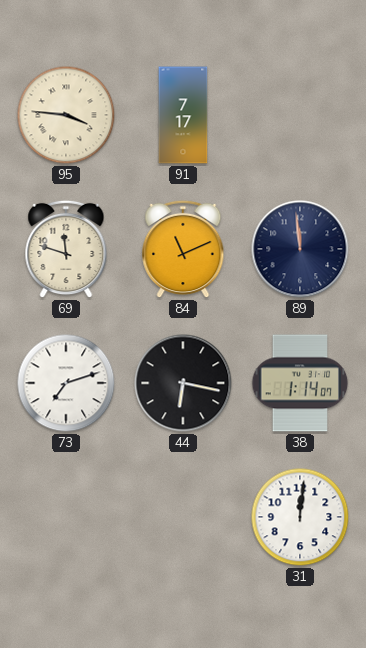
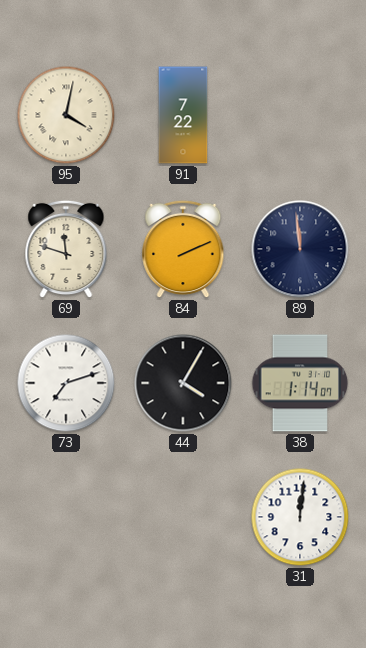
95: 3:46 -> 4:02 (66, 115)
91: 7:17 -> 7:22 (183, 115)
84: 11:11 -> 2:11 (183, 249)
44: 6:17 -> 4:05 (183, 383)
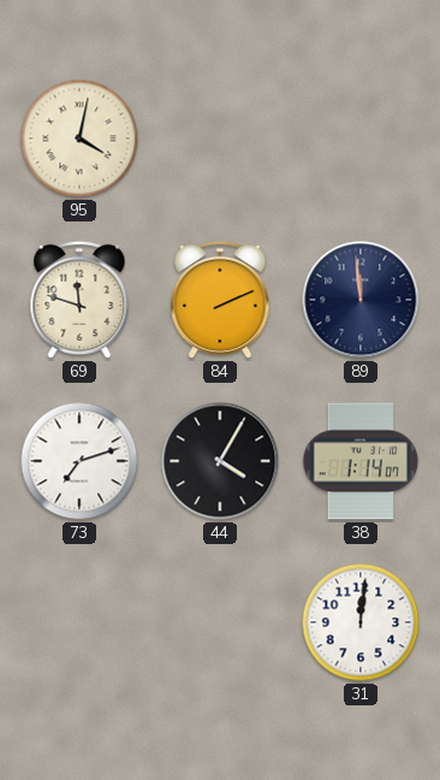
91: 7:22 -> none (183, 115)
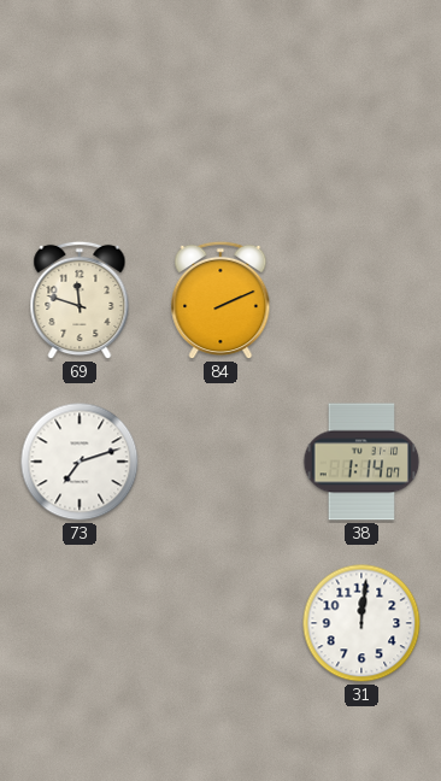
95: 4:02 -> none (79, 138)
89: 11:59 -> none (361, 300)
44: 4:05 -> none (220, 461)
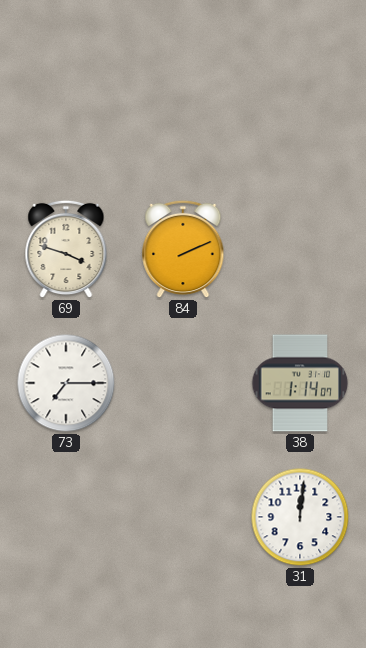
69: 11:48 -> 3:48 (66, 249)
73: 7:12 -> 7:15 (66, 383)
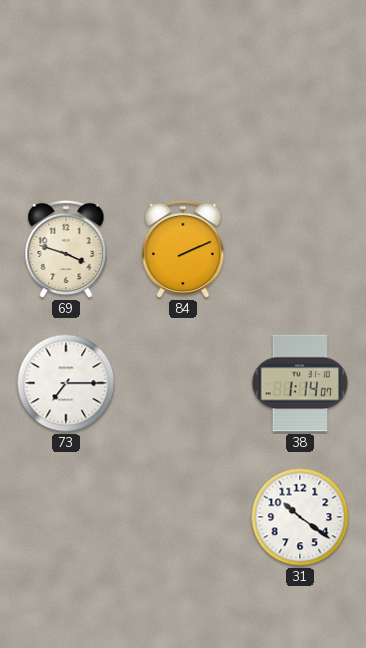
31: 12:01 -> 10:21 (300, 517)
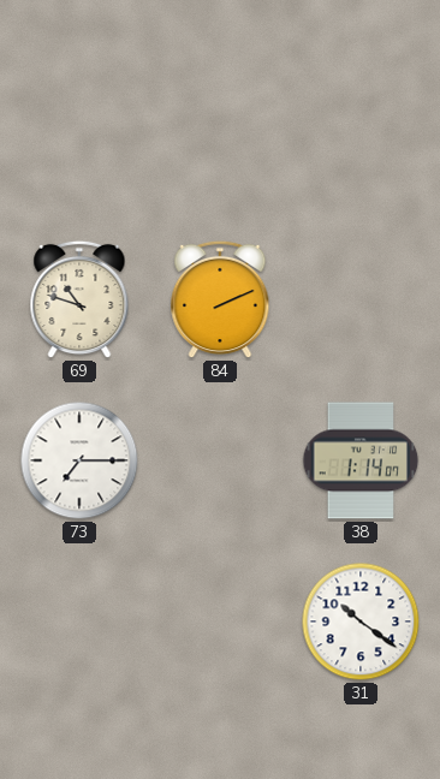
69: 3:48 -> 10:48 (79, 299)
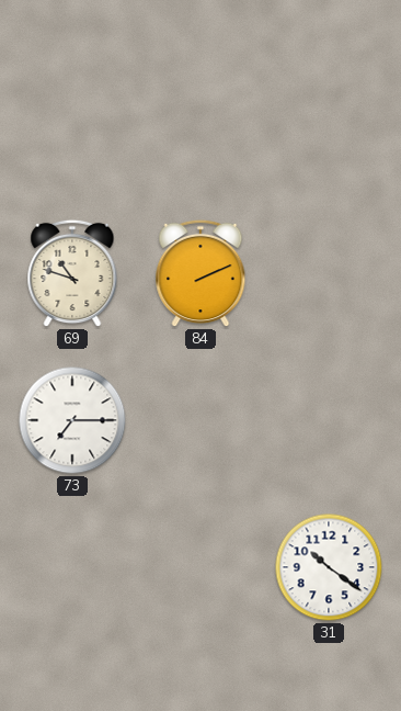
38: 1:14 -> none (361, 460)
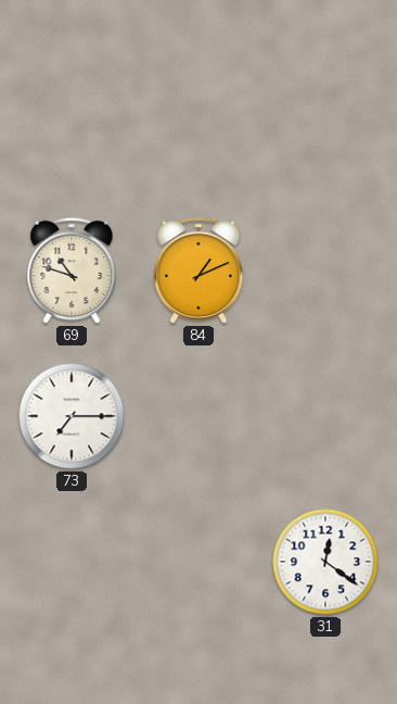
84: 2:11 -> 1:11 (198, 271)
31: 10:21 -> 12:21 (325, 562)
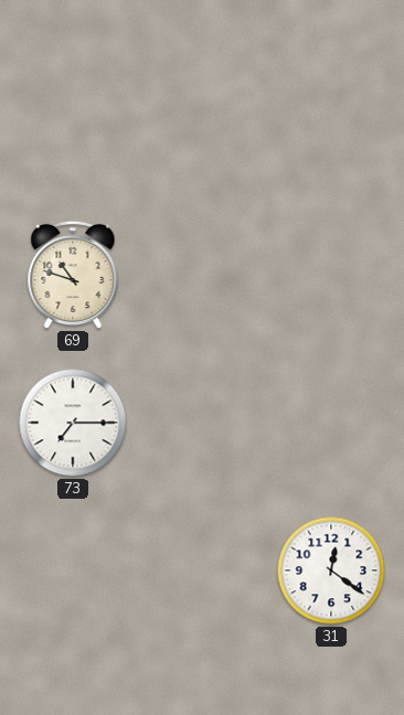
84: 1:11 -> none (198, 271)
